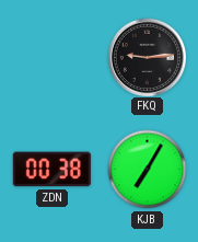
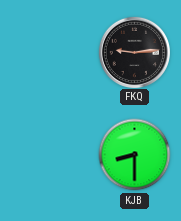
ZDN: 00:38 -> none (51, 170)
KJB: 7:05 -> 8:30 (135, 155)
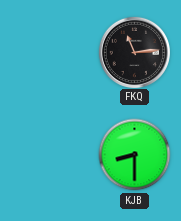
FKQ: 9:14 -> 11:14 (134, 52)
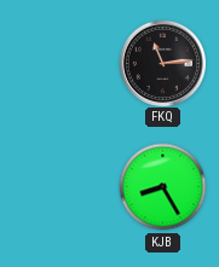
KJB: 8:30 -> 8:25 (163, 187)
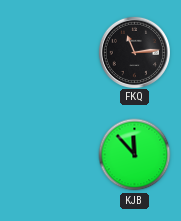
KJB: 8:25 -> 11:53 (135, 155)
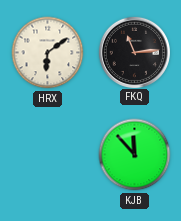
HRX: none -> 6:09 (48, 53)
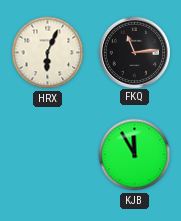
HRX: 6:09 -> 6:04 (48, 53)
KJB: 11:53 -> 11:55 (135, 155)
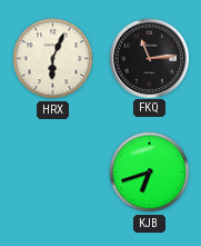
KJB: 11:55 -> 6:42 (150, 173)
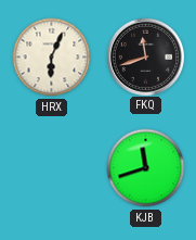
FKQ: 11:14 -> 11:42 (145, 56)
KJB: 6:42 -> 11:42 (146, 168)
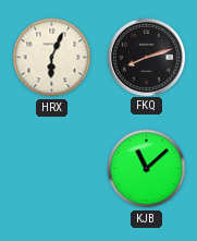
FKQ: 11:42 -> 8:12 (146, 57)
KJB: 11:42 -> 11:08 (147, 169)
